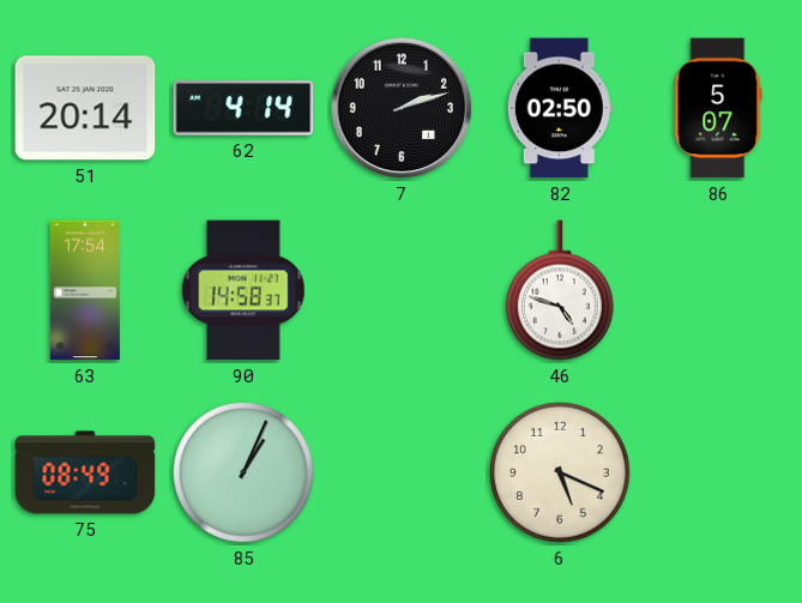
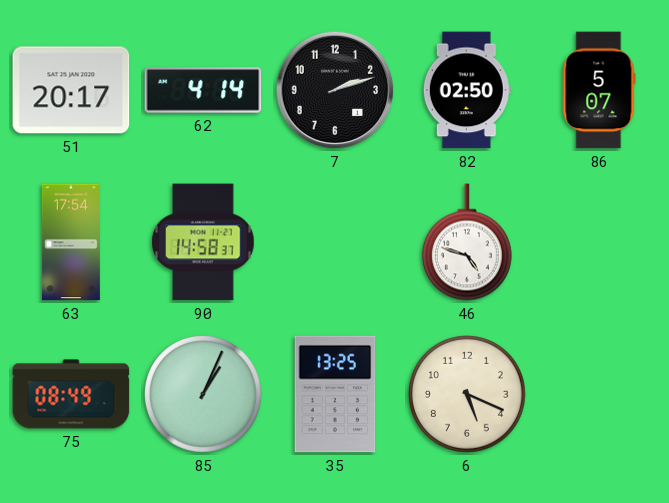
51: 20:14 -> 20:17 (71, 90)
35: none -> 13:25 (335, 394)
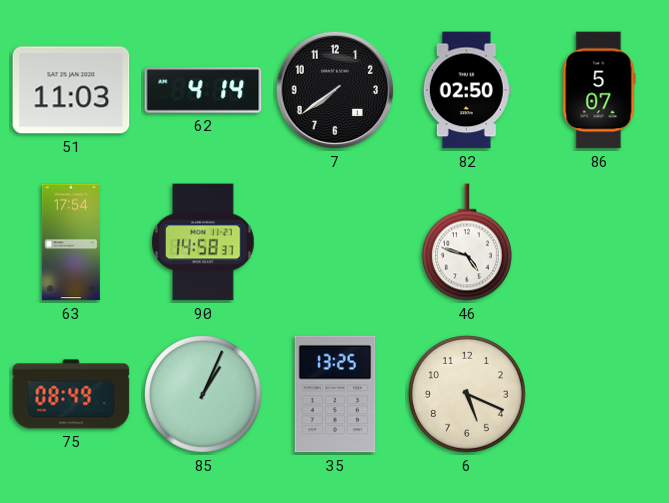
51: 20:17 -> 11:03 (71, 90)
7: 2:12 -> 7:39 (335, 90)
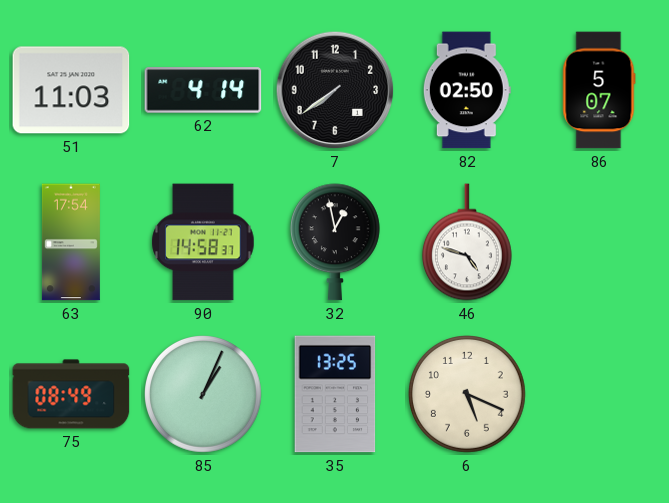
32: none -> 12:58 (335, 242)
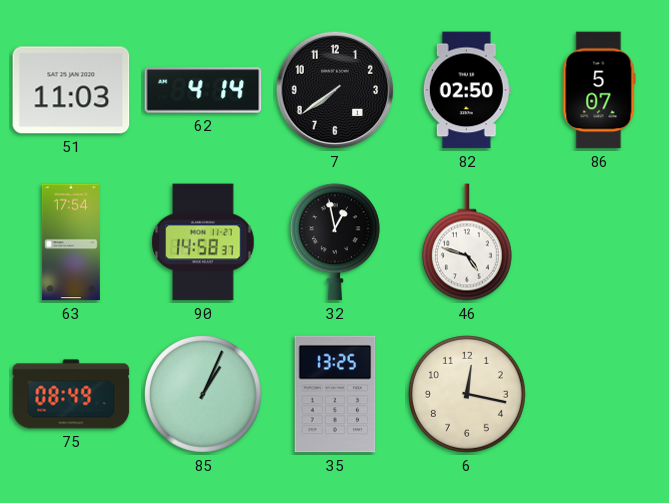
6: 5:19 -> 12:17 (468, 395)
